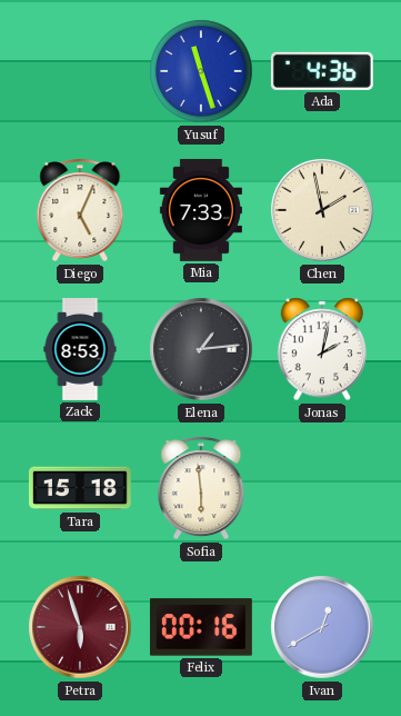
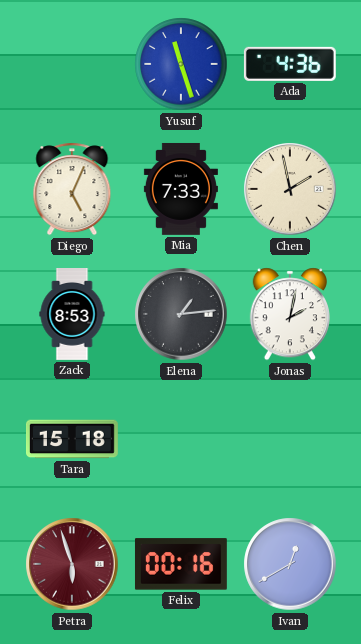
Sofia: 5:59 -> none (201, 488)
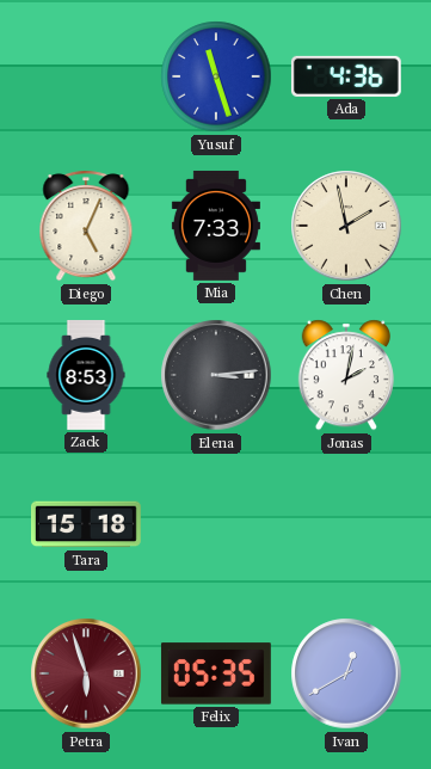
Elena: 1:14 -> 3:14 (216, 375)
Felix: 00:16 -> 05:35 (216, 673)
